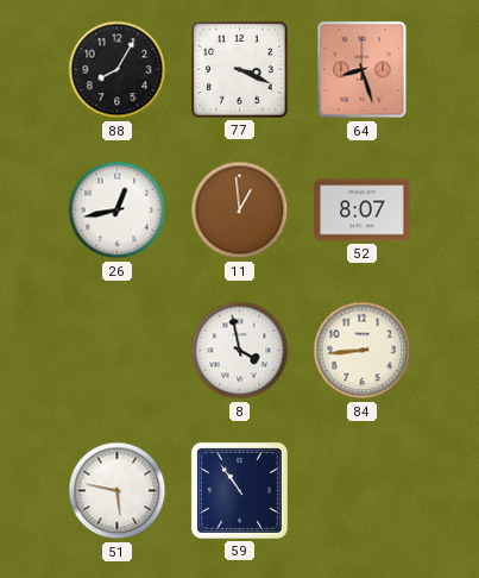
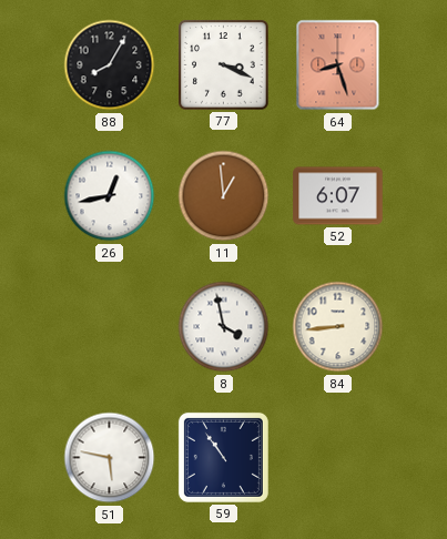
52: 8:07 -> 6:07 (338, 196)
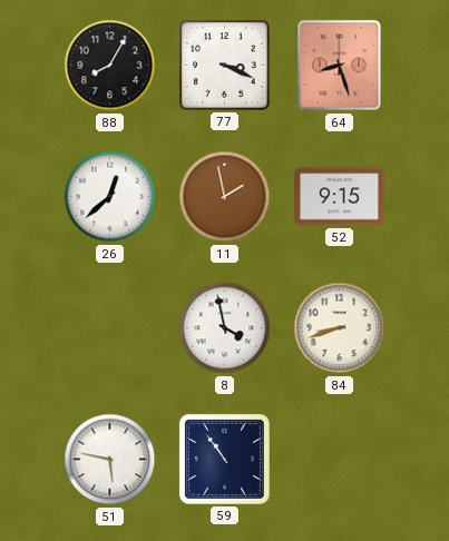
26: 12:43 -> 12:38 (110, 197)
11: 12:59 -> 1:58 (225, 197)
52: 6:07 -> 9:15 (340, 197)
84: 8:44 -> 8:42 (340, 328)
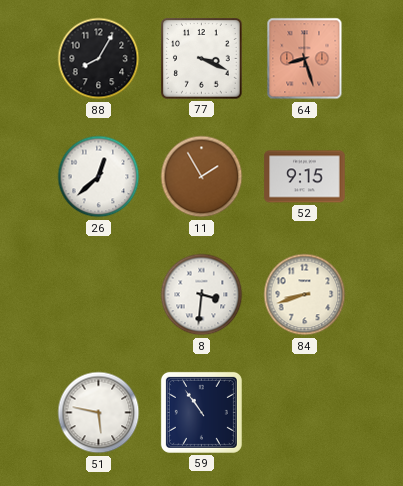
11: 1:58 -> 1:55 (202, 177)
8: 3:58 -> 3:31 (202, 295)
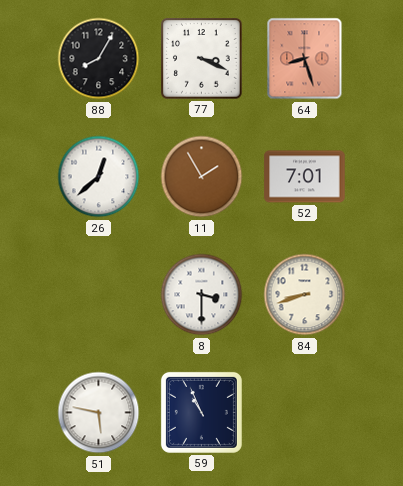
52: 9:15 -> 7:01 (305, 177)
8: 3:31 -> 3:30 (202, 295)
59: 10:54 -> 10:56 (201, 412)
